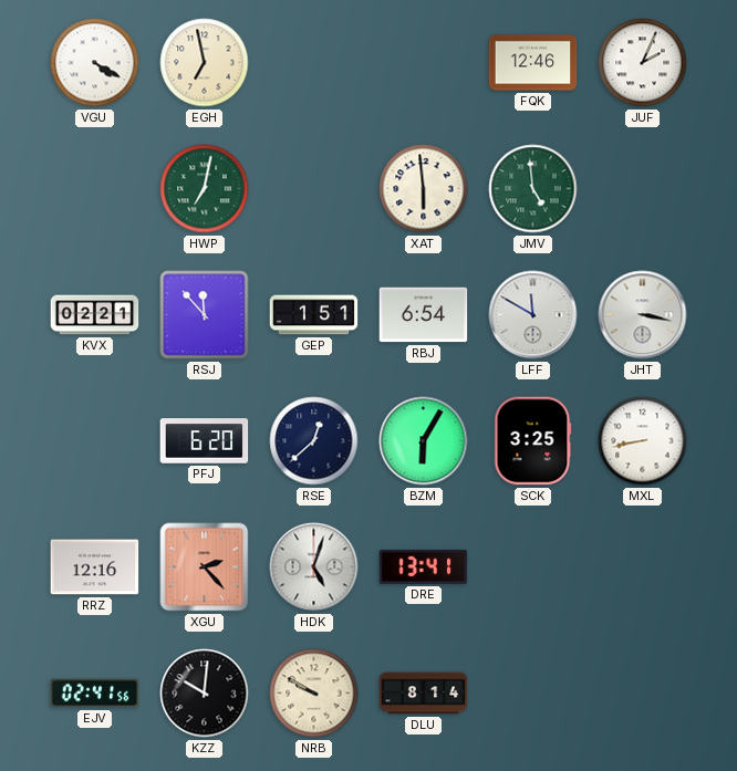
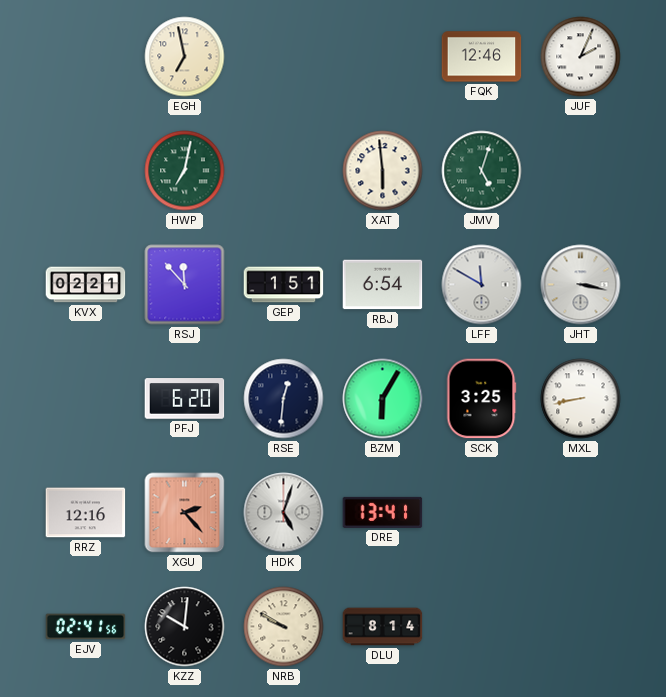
VGU: 4:20 -> none (95, 63)
JMV: 4:59 -> 5:03 (482, 171)
RSE: 12:38 -> 12:31 (284, 399)
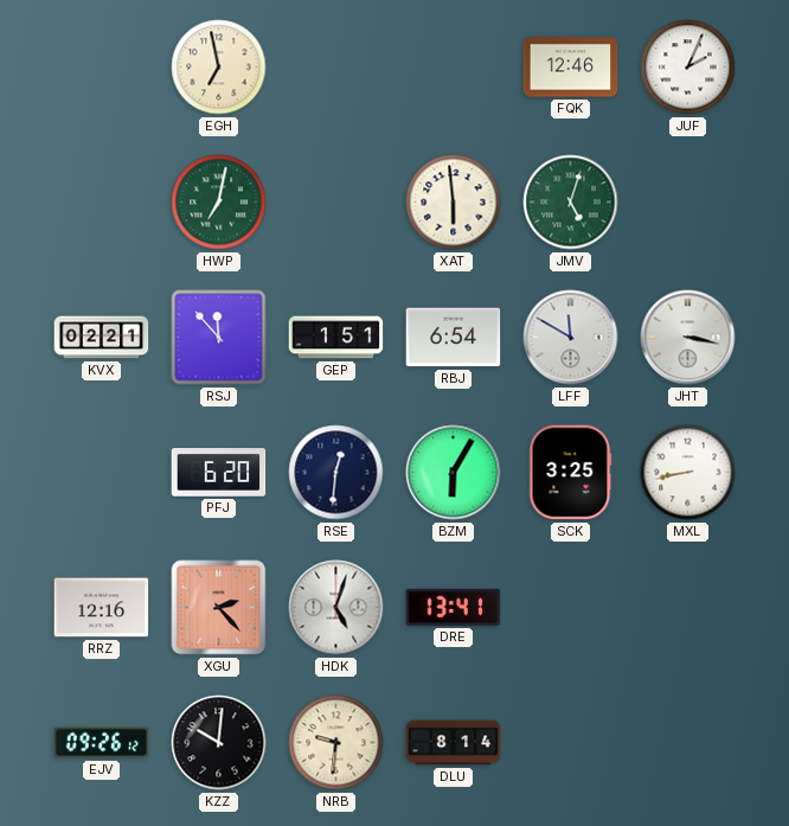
EJV: 02:41 -> 09:26 (102, 743)
NRB: 9:50 -> 9:31 (336, 743)
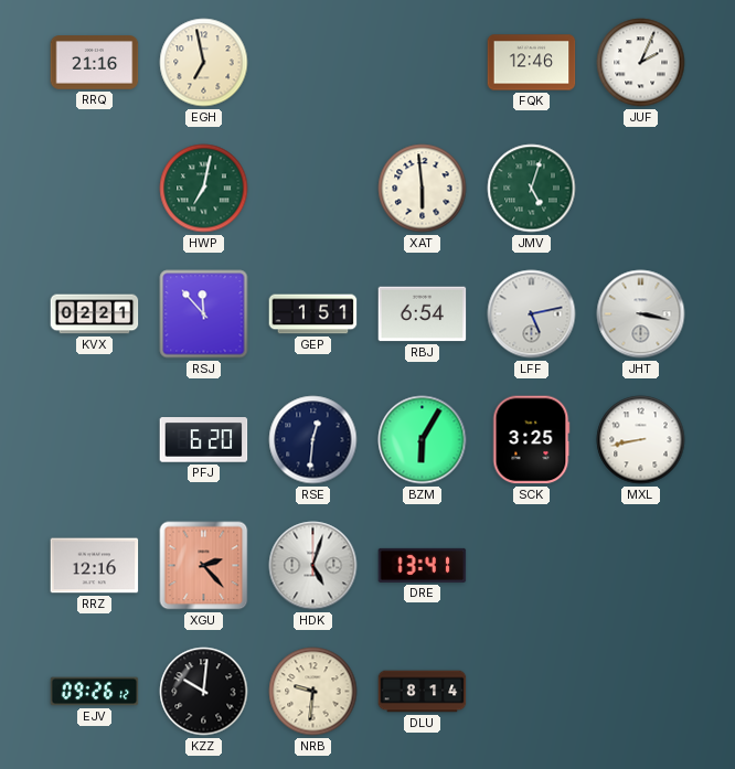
RRQ: none -> 21:16 (95, 63)
LFF: 11:50 -> 5:13 (532, 314)
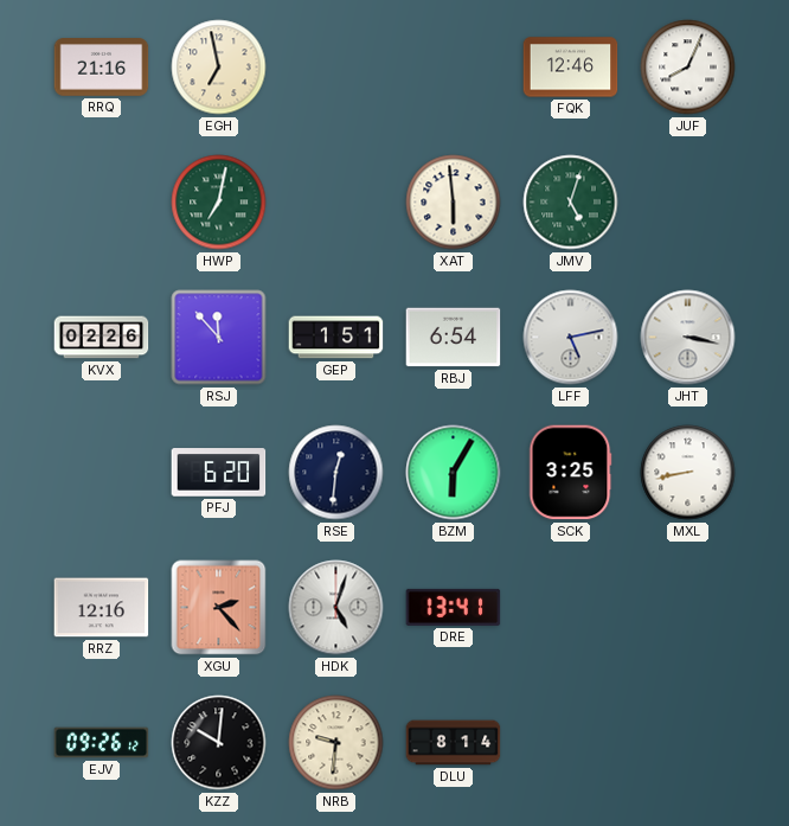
JUF: 2:04 -> 8:04 (688, 68)
KVX: 02:21 -> 02:26 (102, 338)
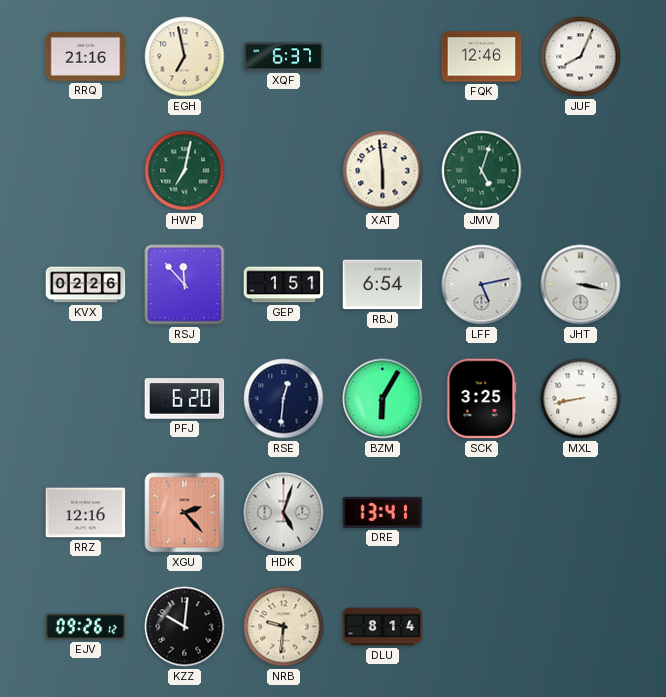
XQF: none -> 6:37 (284, 57)
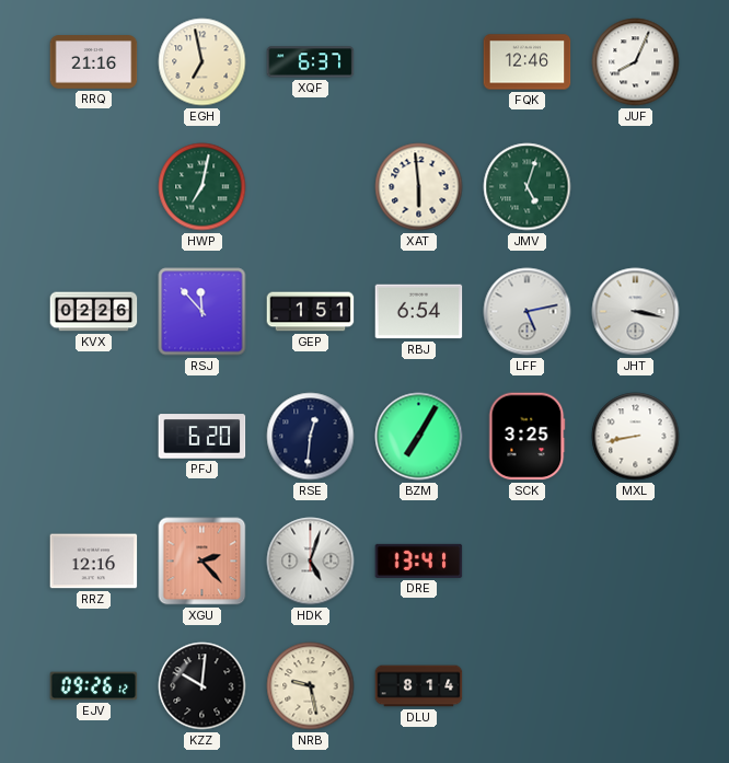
BZM: 6:05 -> 7:05 (419, 437)
NRB: 9:31 -> 9:28 (311, 686)
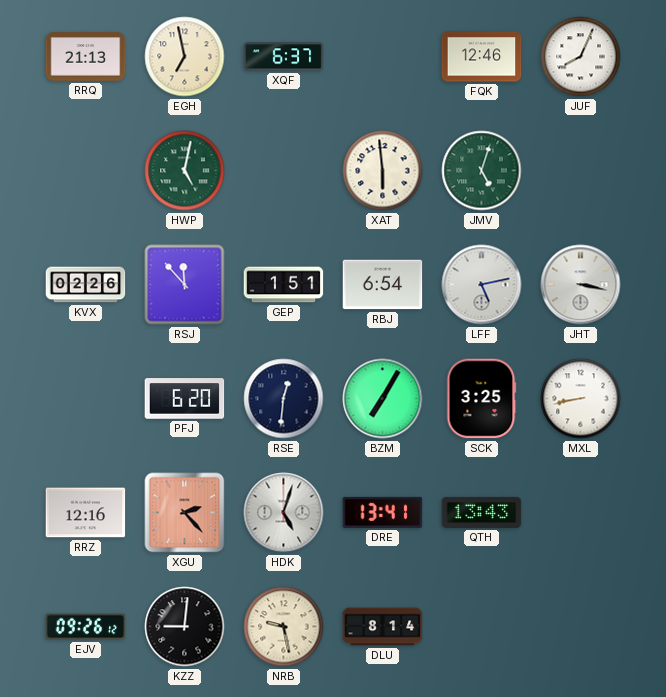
RRQ: 21:16 -> 21:13 (86, 57)
HWP: 7:02 -> 5:02 (185, 171)
QTH: none -> 13:43 (482, 512)
KZZ: 10:01 -> 9:01 (185, 627)
